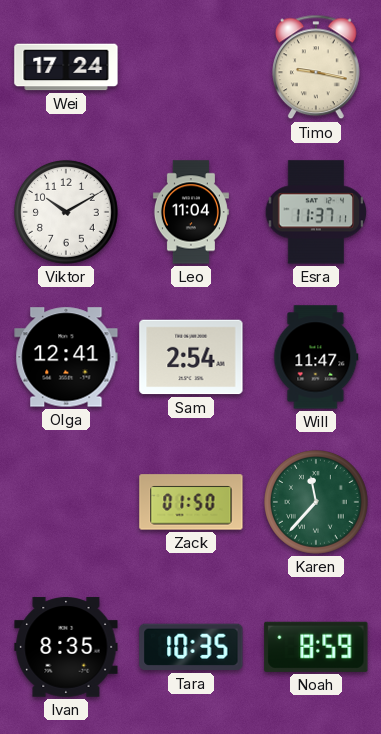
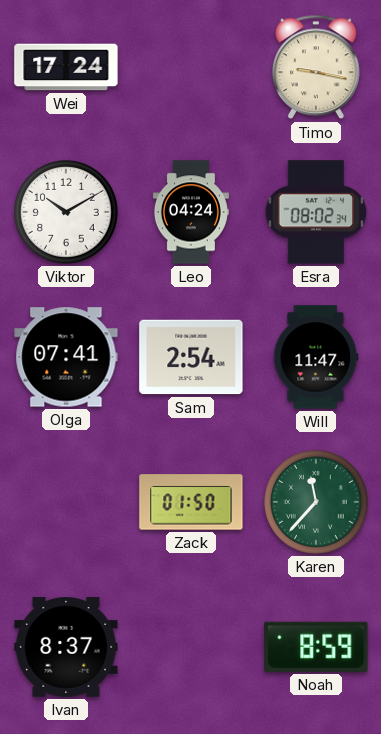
Leo: 11:04 -> 04:24 (191, 212)
Esra: 11:37 -> 08:02 (316, 212)
Olga: 12:41 -> 07:41 (66, 357)
Ivan: 8:35 -> 8:37 (66, 647)
Tara: 10:35 -> none (191, 647)
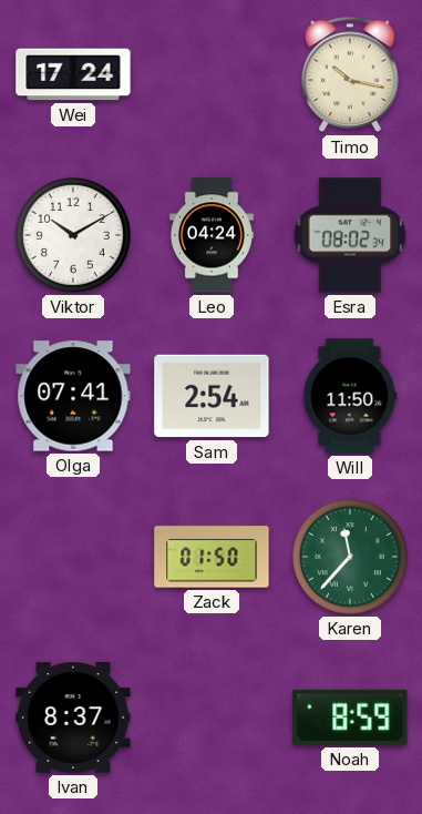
Timo: 9:17 -> 10:17 (351, 74)
Will: 11:47 -> 11:50 (350, 396)
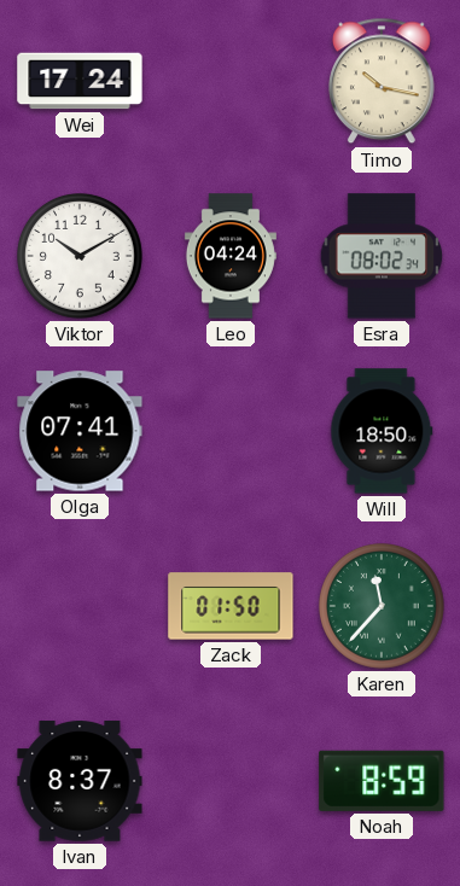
Sam: 2:54 -> none (212, 396)
Will: 11:50 -> 18:50 (382, 431)
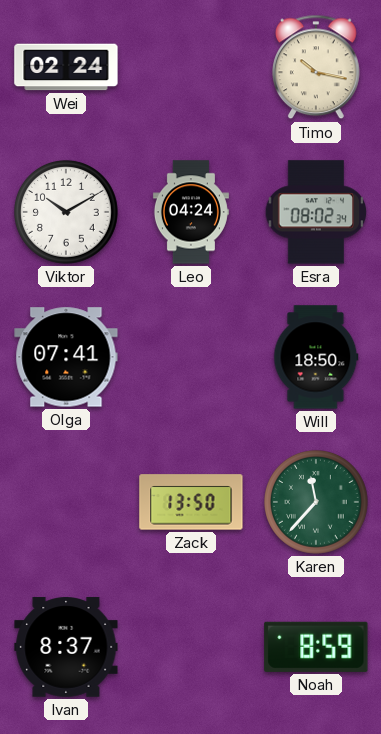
Wei: 17:24 -> 02:24 (66, 67)
Zack: 01:50 -> 13:50 (191, 502)
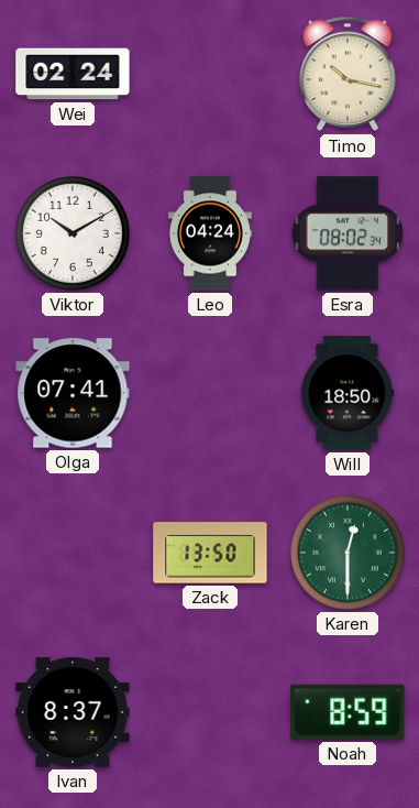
Karen: 11:37 -> 12:30 (349, 554)
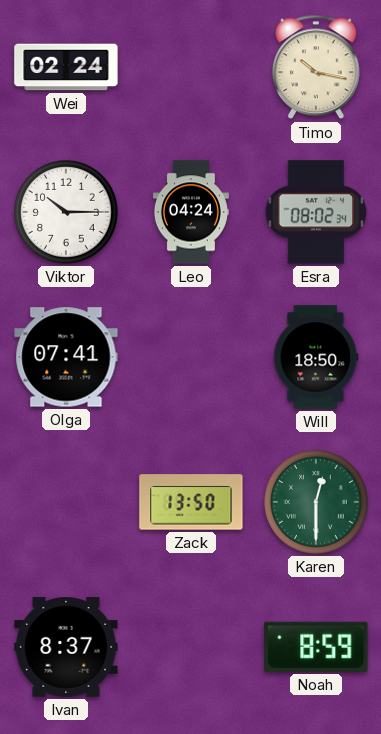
Viktor: 10:10 -> 10:15 (67, 213)
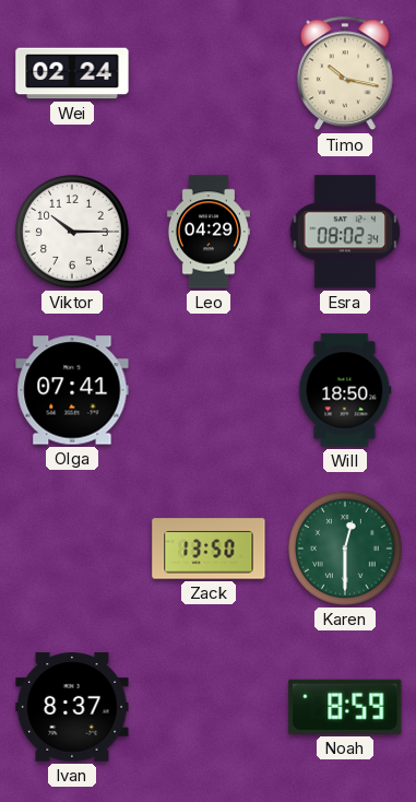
Leo: 04:24 -> 04:29 (209, 232)
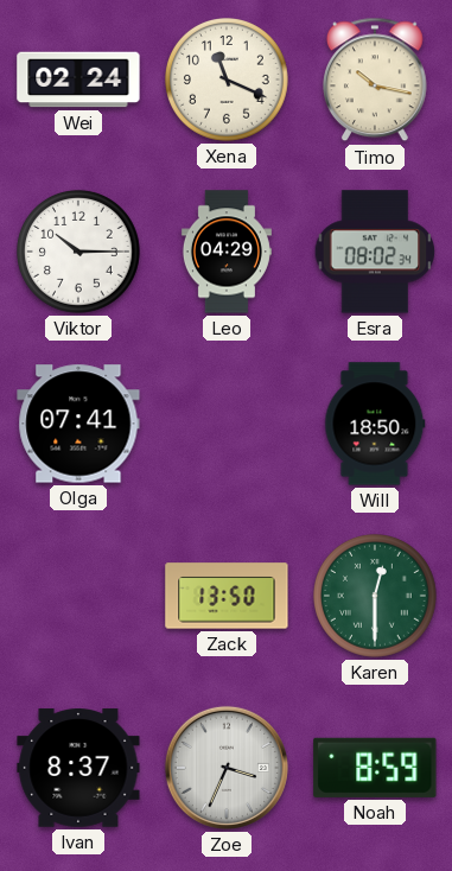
Xena: none -> 11:19 (228, 81)
Zoe: none -> 3:34 (227, 768)
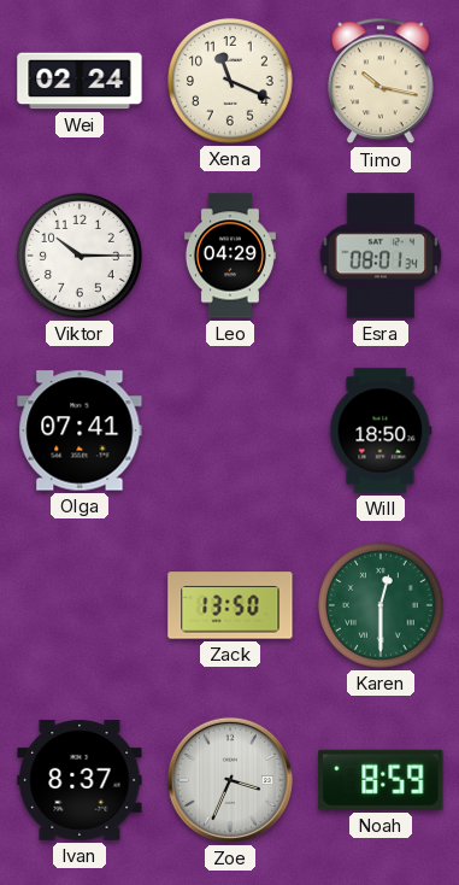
Esra: 08:02 -> 08:01 (381, 256)
